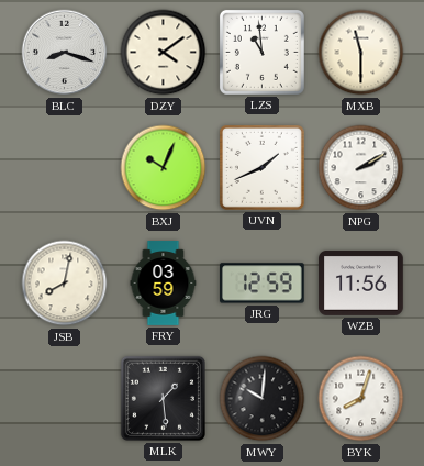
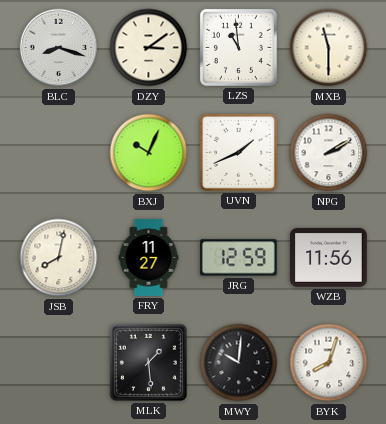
DZY: 4:09 -> 3:09 (149, 48)
FRY: 03:59 -> 11:27 (149, 258)
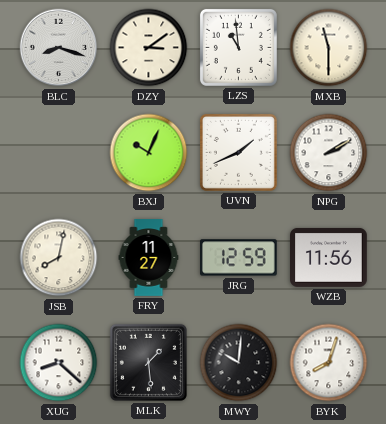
XUG: none -> 8:22 (59, 363)
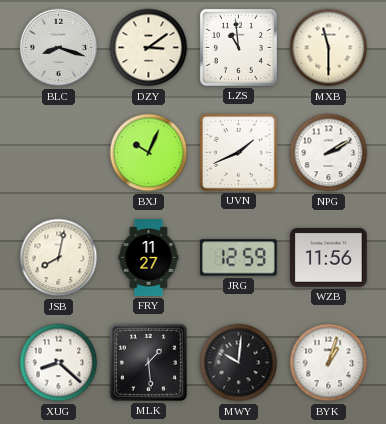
BYK: 8:03 -> 1:03 (329, 363)
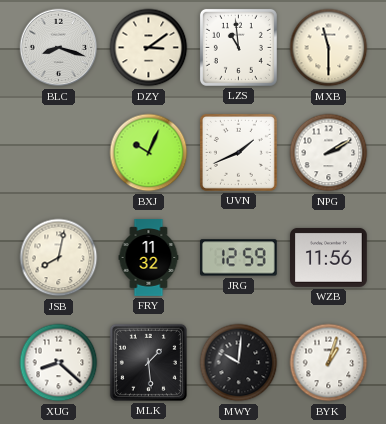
FRY: 11:27 -> 11:32 (149, 258)
